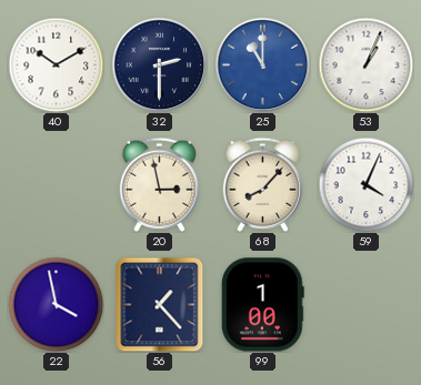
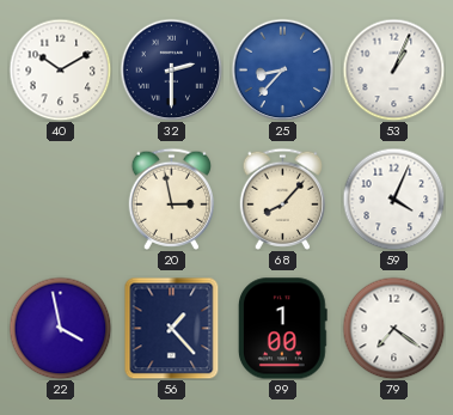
25: 11:00 -> 8:37 (282, 69)
79: none -> 7:21 (393, 328)
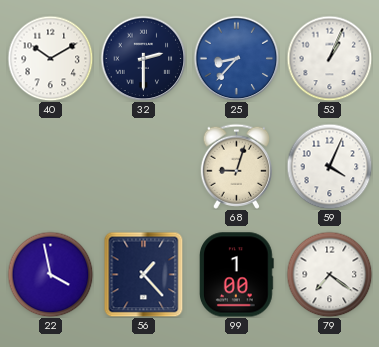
20: 2:58 -> none (171, 199)
68: 8:07 -> 9:03 (236, 166)
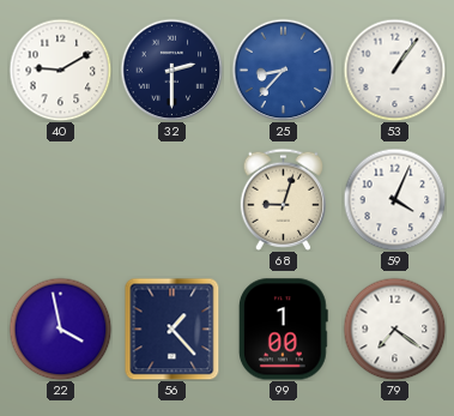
40: 10:10 -> 9:10 (60, 70)
53: 1:04 -> 1:06 (394, 70)
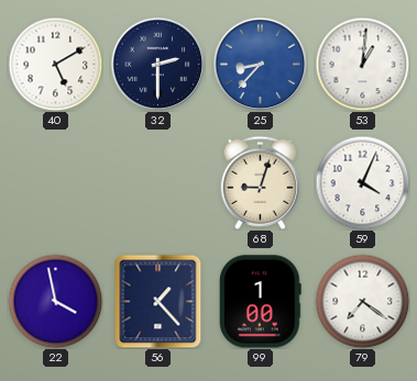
40: 9:10 -> 5:10 (55, 64)
53: 1:06 -> 1:01 (362, 64)
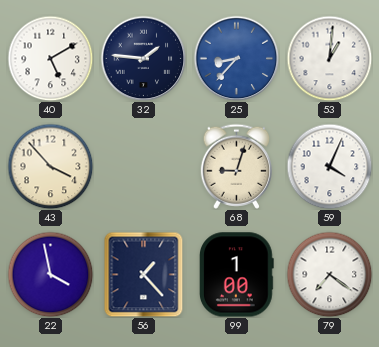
32: 2:30 -> 1:46 (143, 58)
43: none -> 3:53 (50, 166)
